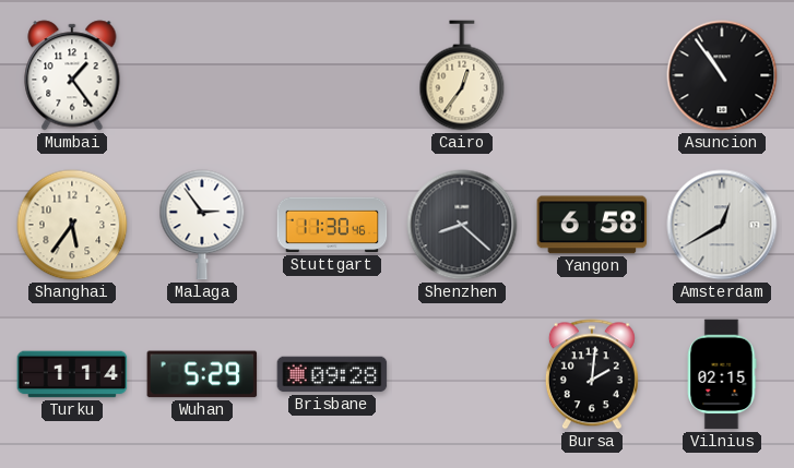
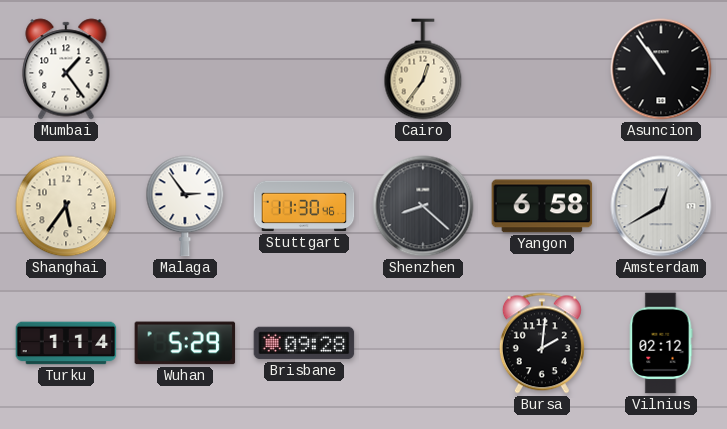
Vilnius: 02:15 -> 02:12 (661, 343)
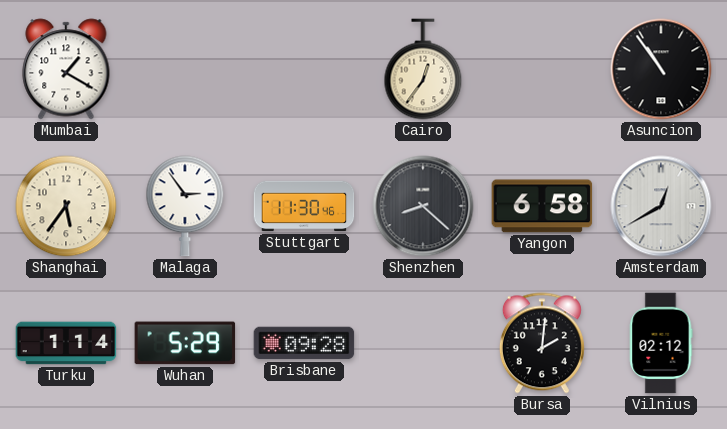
Mumbai: 1:24 -> 1:20 (66, 69)
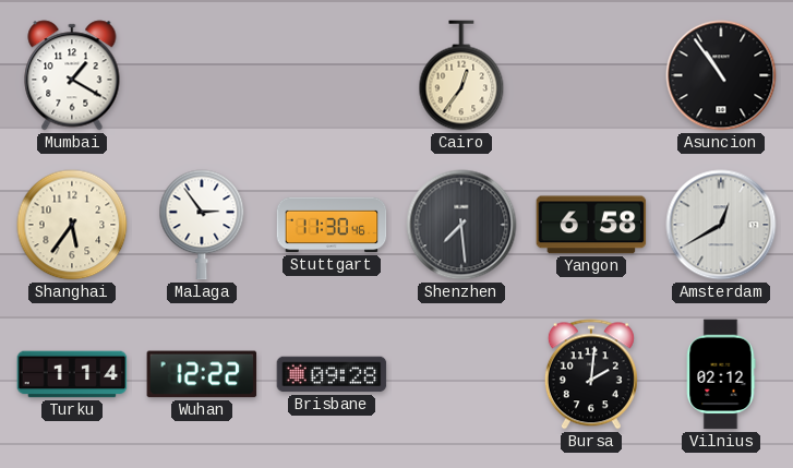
Shenzhen: 8:22 -> 7:29 (461, 225)
Wuhan: 5:29 -> 12:22 (202, 374)
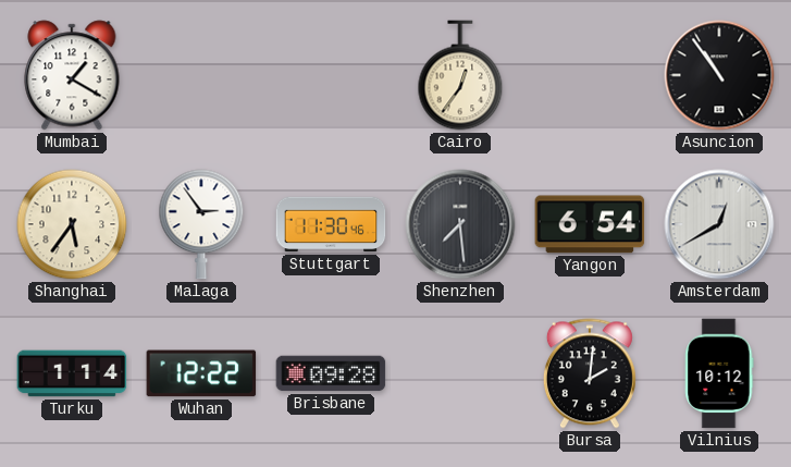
Yangon: 6:58 -> 6:54 (590, 224)
Vilnius: 02:12 -> 10:12 (719, 373)
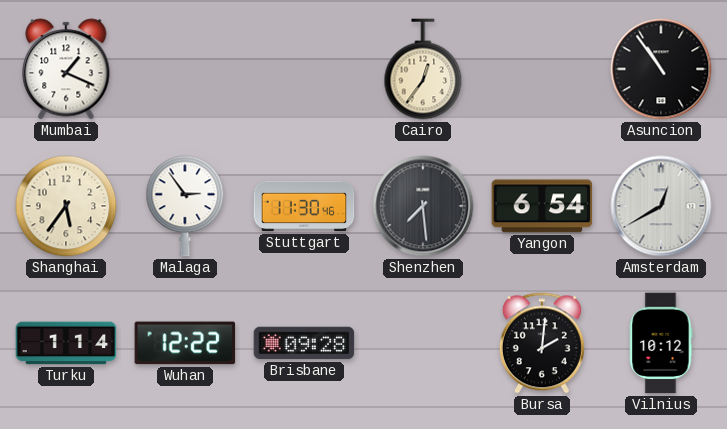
Mumbai: 1:20 -> 1:19 (66, 69)
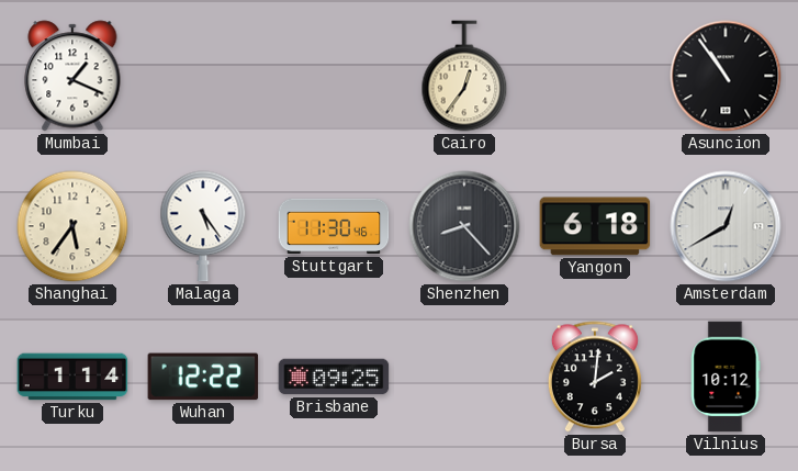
Malaga: 2:54 -> 5:24 (203, 226)
Shenzhen: 7:29 -> 8:23 (464, 226)
Yangon: 6:54 -> 6:18 (595, 226)
Brisbane: 09:28 -> 09:25 (334, 377)
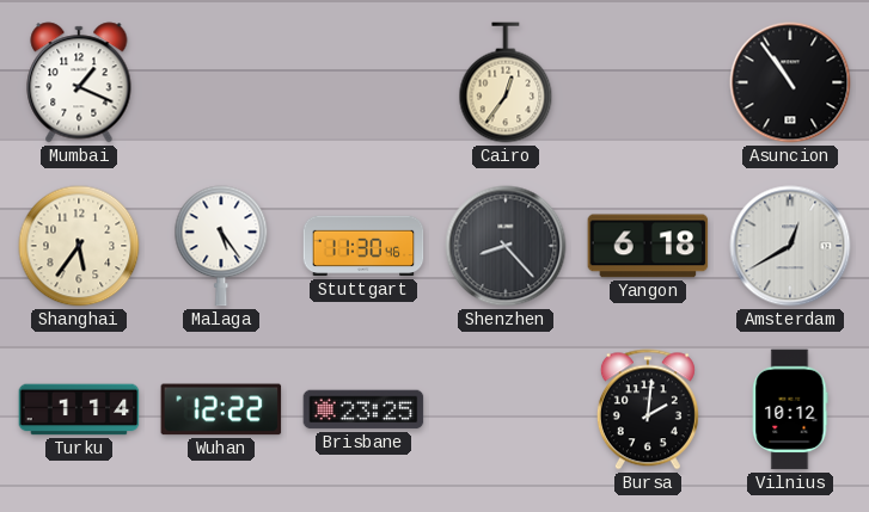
Brisbane: 09:25 -> 23:25 (363, 409)
